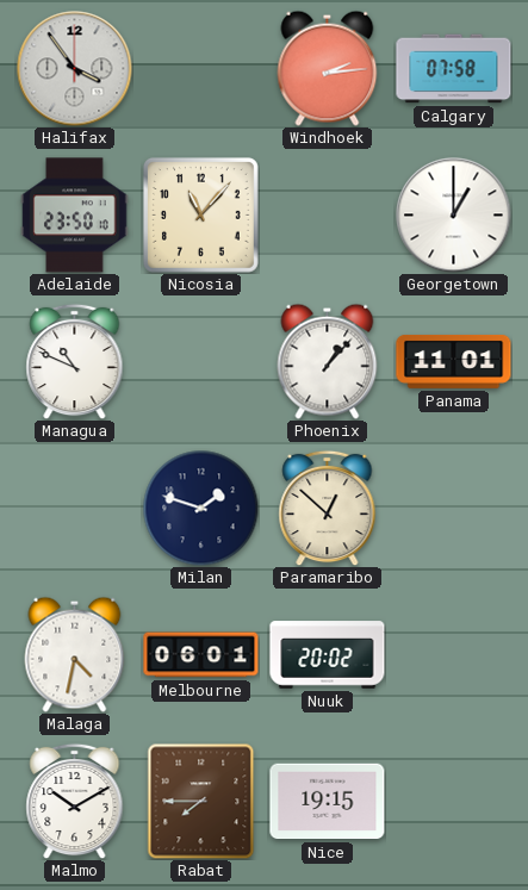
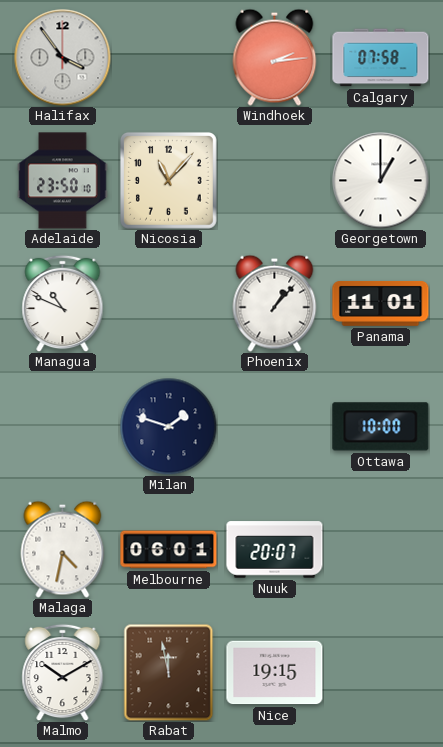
Paramaribo: 12:52 -> none (328, 508)
Ottawa: none -> 10:00 (381, 427)
Nuuk: 20:02 -> 20:07 (275, 550)
Rabat: 7:45 -> 11:58 (169, 672)
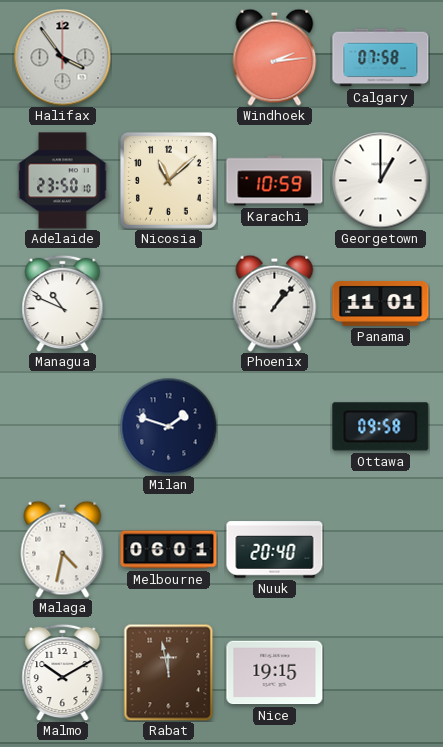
Nicosia: 11:07 -> 11:08 (168, 180)
Karachi: none -> 10:59 (275, 181)
Ottawa: 10:00 -> 09:58 (381, 427)
Nuuk: 20:07 -> 20:40 (275, 550)
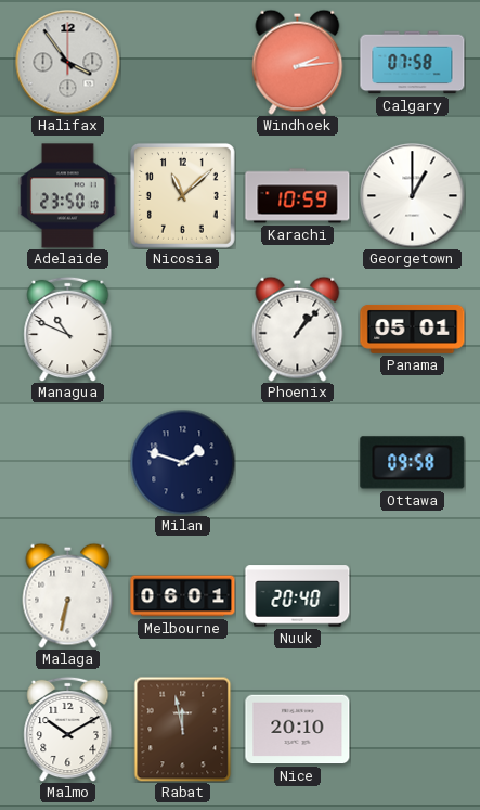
Panama: 11:01 -> 05:01 (413, 329)
Malaga: 4:32 -> 6:32 (68, 595)
Nice: 19:15 -> 20:10 (298, 730)
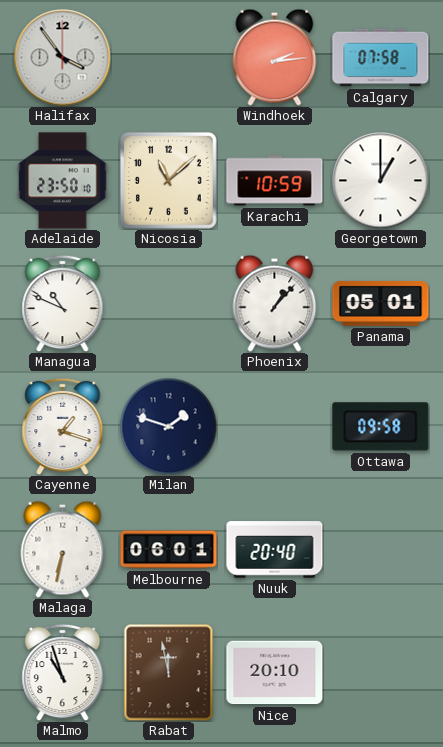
Cayenne: none -> 1:18 (63, 426)
Malmo: 10:10 -> 10:57 (63, 672)
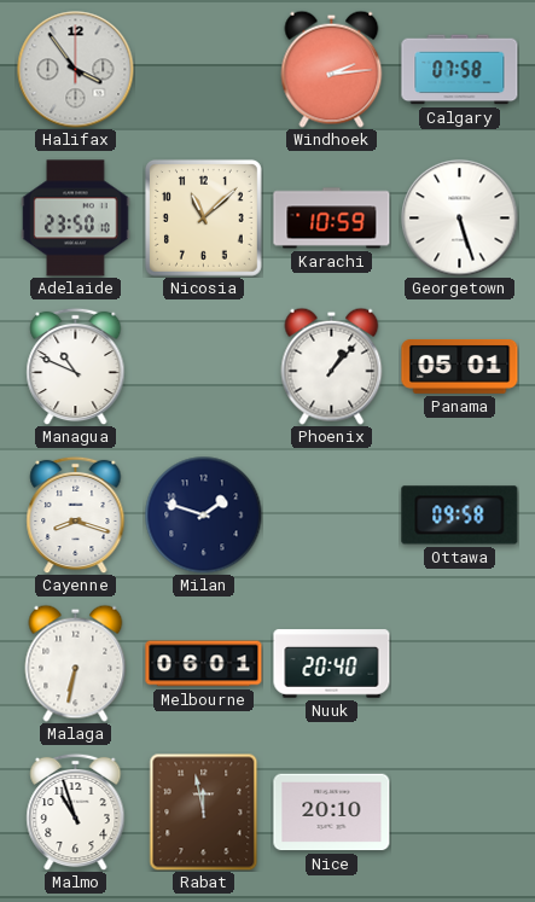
Georgetown: 1:00 -> 5:27 (460, 219)
Cayenne: 1:18 -> 8:18 (76, 514)
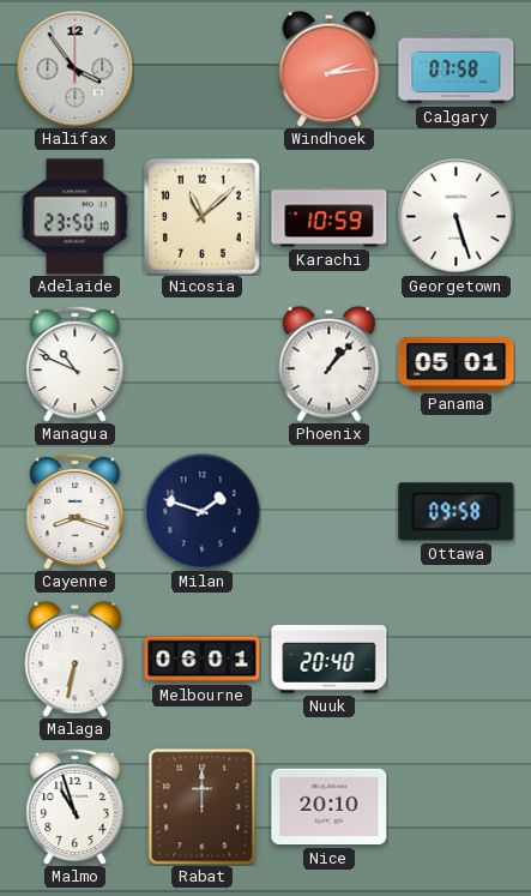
Rabat: 11:58 -> 12:00 (203, 806)
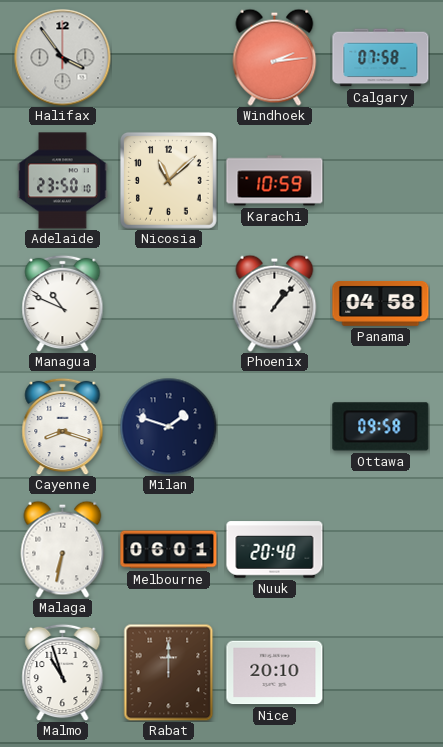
Georgetown: 5:27 -> none (457, 217)
Panama: 05:01 -> 04:58 (381, 303)
